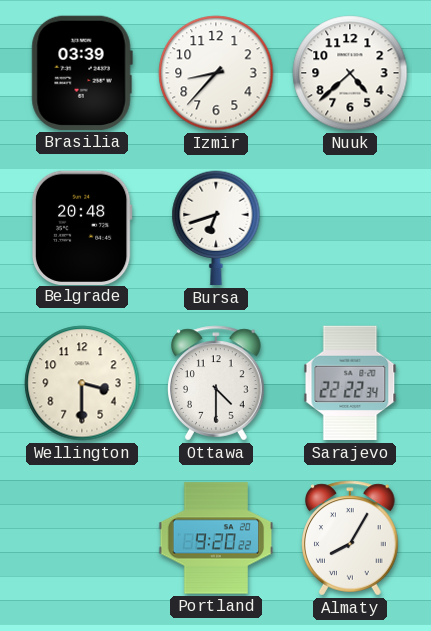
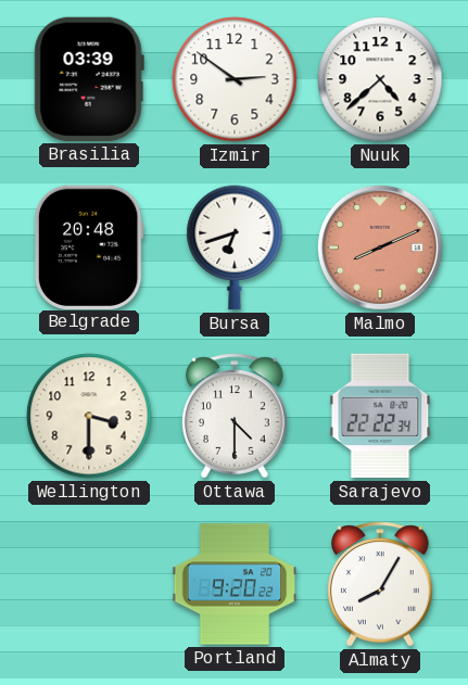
Izmir: 8:37 -> 2:51 (235, 79)
Malmo: none -> 8:11 (380, 248)
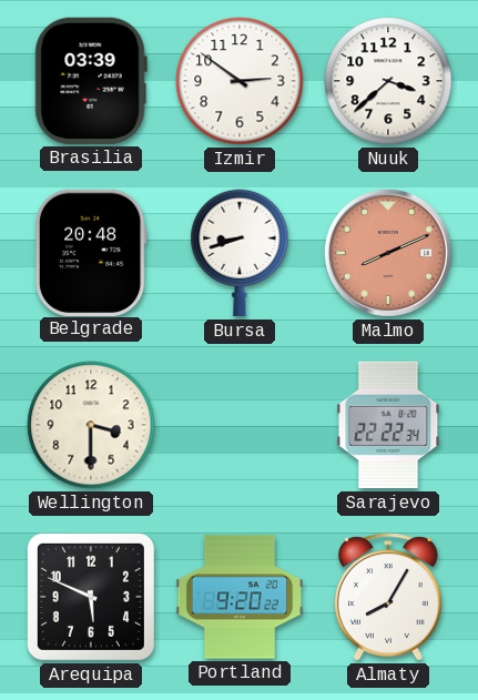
Nuuk: 4:38 -> 3:38 (388, 81)
Bursa: 6:42 -> 8:42 (240, 253)
Ottawa: 4:30 -> none (236, 416)
Arequipa: none -> 5:49 (91, 597)
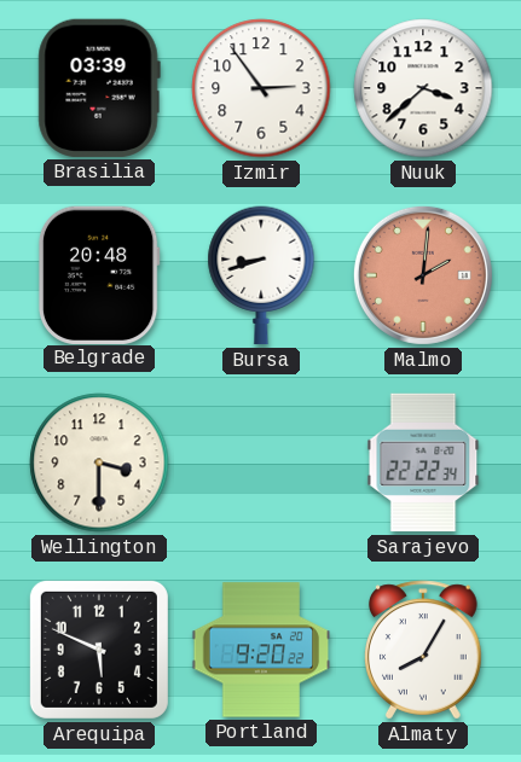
Izmir: 2:51 -> 2:54 (261, 88)
Malmo: 8:11 -> 2:01 (423, 275)
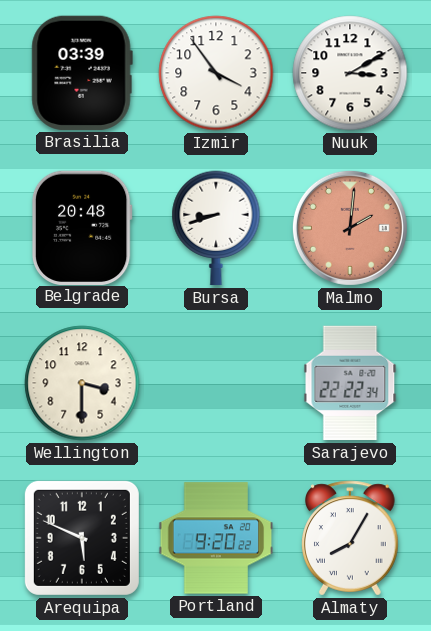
Izmir: 2:54 -> 3:54 (216, 73)
Nuuk: 3:38 -> 3:10 (350, 73)
